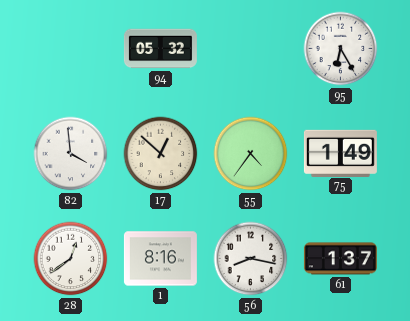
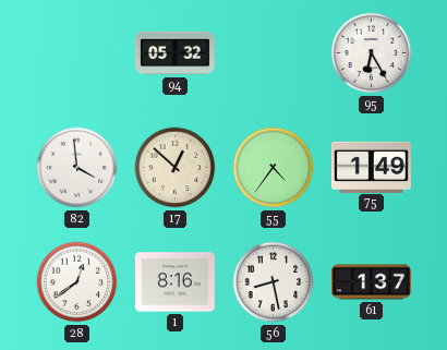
56: 8:17 -> 8:28 (274, 282)
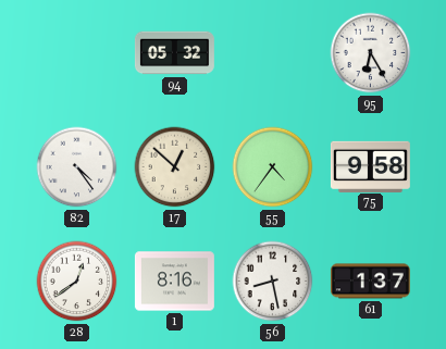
82: 3:59 -> 4:24 (77, 167)
75: 1:49 -> 9:58 (370, 166)
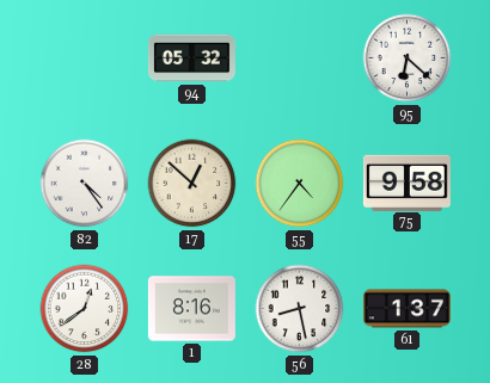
95: 6:25 -> 6:22 (408, 58)
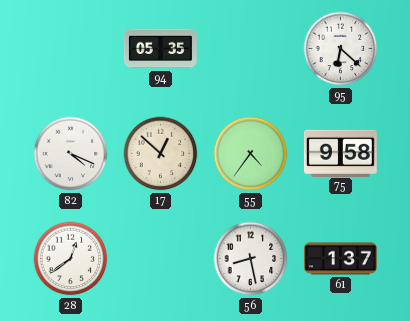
94: 05:32 -> 05:35 (160, 49)
82: 4:24 -> 4:19 (71, 154)
1: 8:16 -> none (191, 309)
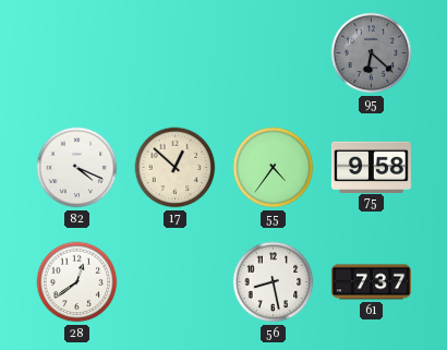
94: 05:35 -> none (160, 49)
95 dial: white -> grey (372, 53)
61: 1:37 -> 7:37 (371, 282)
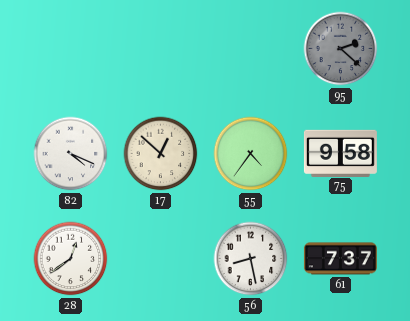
95: 6:22 -> 2:22 (341, 49)
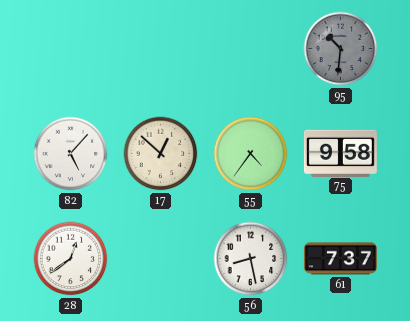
95: 2:22 -> 10:31 (341, 49)
82: 4:19 -> 5:07 (71, 154)
